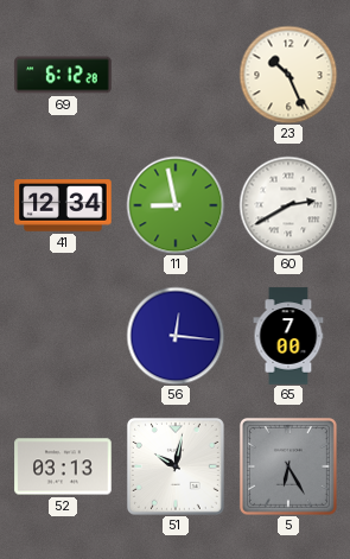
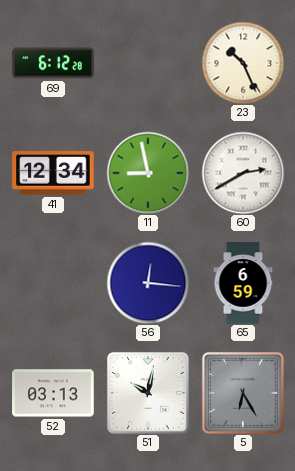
65: 7:00 -> 6:59 (243, 283)
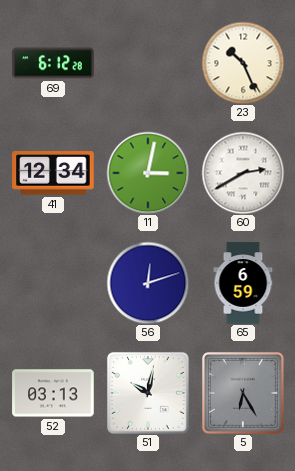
11: 8:58 -> 3:02 (148, 173)
56: 12:16 -> 12:12 (148, 283)
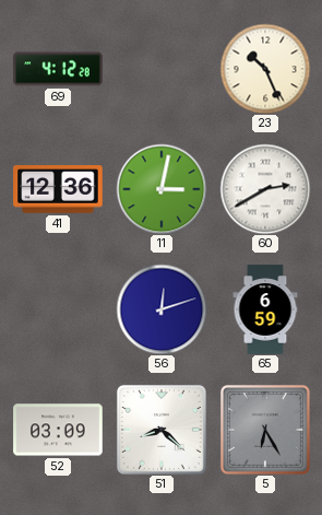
69: 6:12 -> 4:12 (58, 69)
41: 12:34 -> 12:36 (58, 189)
52: 03:13 -> 03:09 (58, 430)
51: 10:02 -> 8:22 (162, 430)
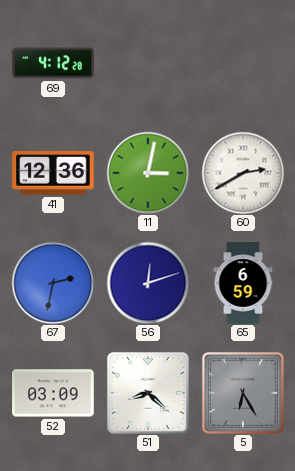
23: 10:26 -> none (265, 69)
67: none -> 2:32 (53, 283)
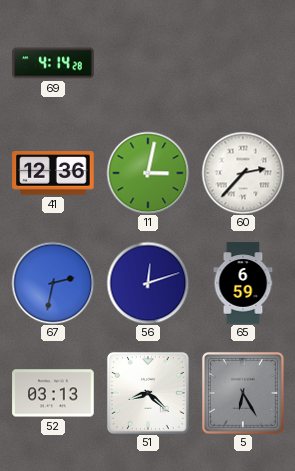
69: 4:12 -> 4:14 (53, 63)
60: 2:40 -> 2:37 (243, 173)
52: 03:09 -> 03:13 (53, 393)
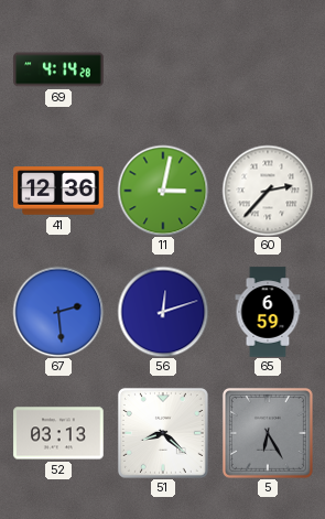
67: 2:32 -> 2:29 (58, 312)
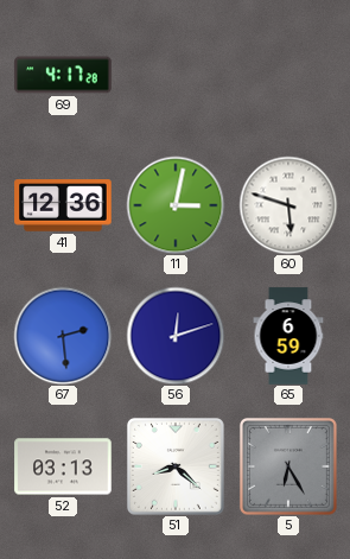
69: 4:14 -> 4:17 (63, 75)
60: 2:37 -> 5:48 (288, 205)
